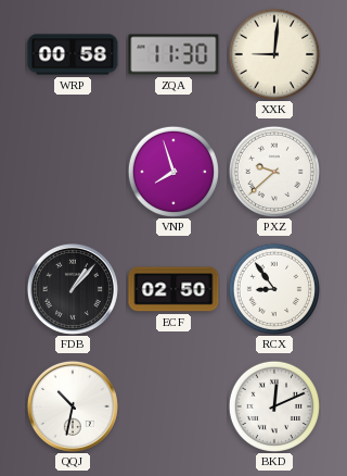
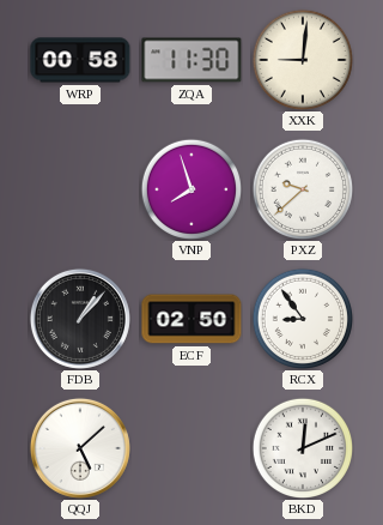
QQJ: 10:32 -> 5:08 (80, 448)
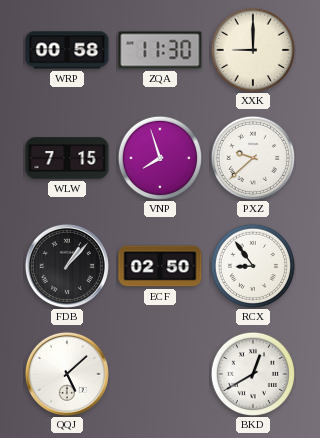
XXK: 9:01 -> 9:00 (252, 49)
WLW: none -> 7:15 (67, 158)
BKD: 12:11 -> 12:40 (252, 373)
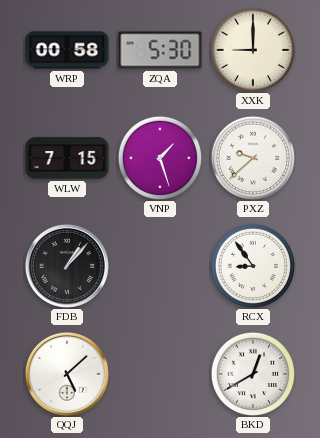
ZQA: 11:30 -> 5:30 (160, 50)
VNP: 7:57 -> 1:27 (159, 157)
ECF: 02:50 -> none (160, 266)
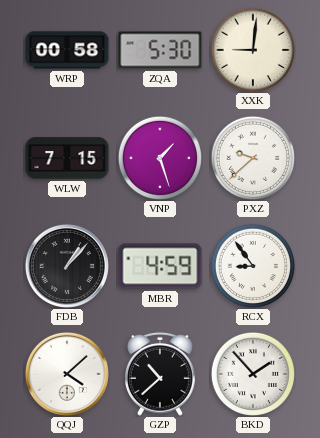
XXK: 9:00 -> 9:01 (252, 49)
MBR: none -> 4:59 (160, 266)
QQJ: 5:08 -> 4:08 (67, 374)
GZP: none -> 10:38 (161, 374)
BKD: 12:40 -> 1:53 (252, 373)
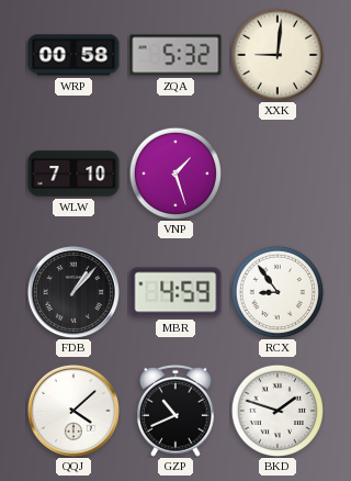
ZQA: 5:30 -> 5:32 (175, 55)
WLW: 7:15 -> 7:10 (73, 174)
PXZ: 9:38 -> none (252, 157)
GZP: 10:38 -> 10:41 (177, 411)
BKD: 1:53 -> 1:48 (276, 410)
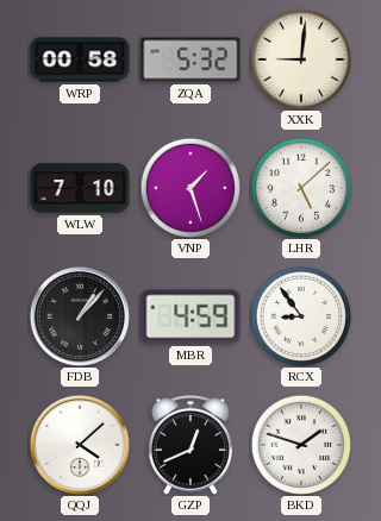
LHR: none -> 5:08 (300, 187)
GZP: 10:41 -> 12:41 (192, 445)
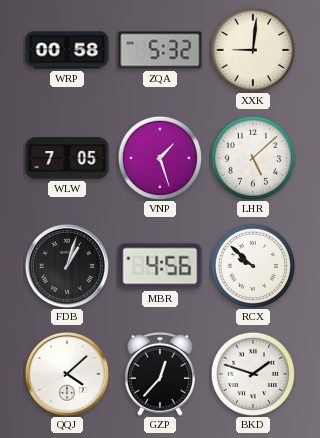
WLW: 7:10 -> 7:05 (67, 158)
FDB: 1:07 -> 1:03 (67, 266)
MBR: 4:59 -> 4:56 (160, 266)
RCX: 8:54 -> 9:52 (252, 265)
GZP: 12:41 -> 12:37 (161, 374)
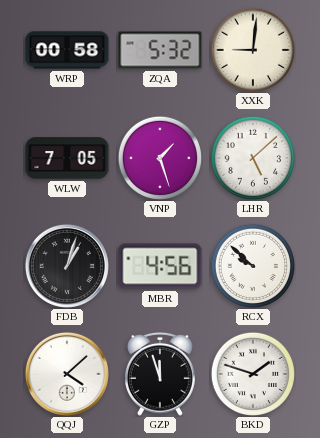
GZP: 12:37 -> 11:57 (161, 374)
